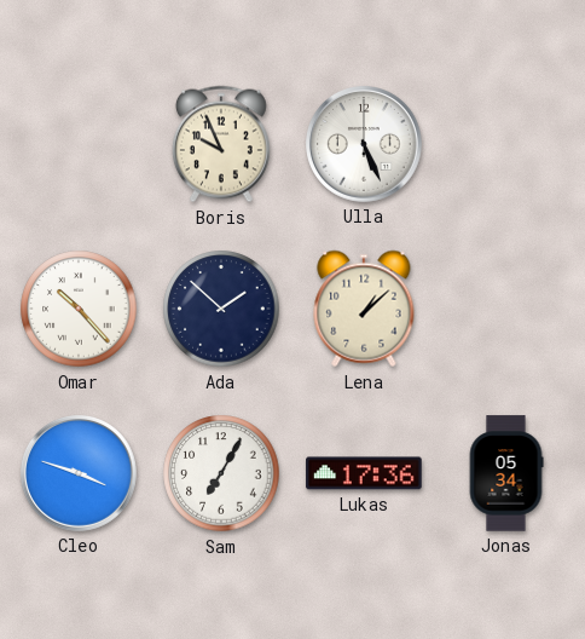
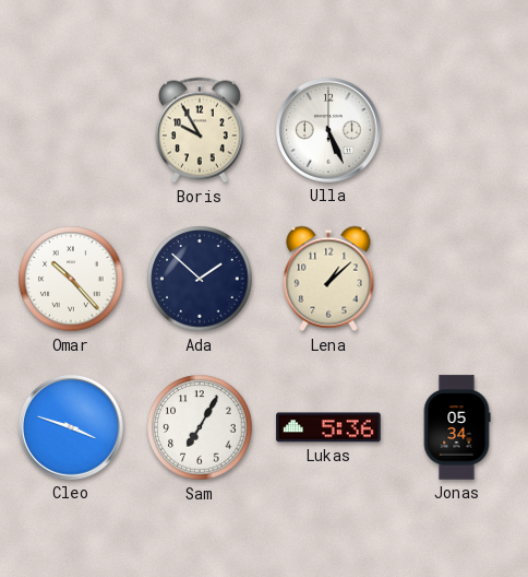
Boris: 9:56 -> 9:55 (200, 130)
Lukas: 17:36 -> 5:36 (328, 427)
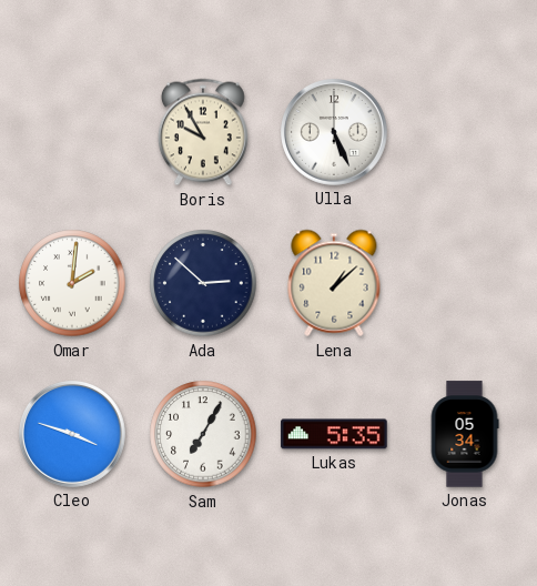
Omar: 10:23 -> 2:01 (72, 283)
Ada: 1:52 -> 2:52 (203, 283)
Lukas: 5:36 -> 5:35 (334, 434)
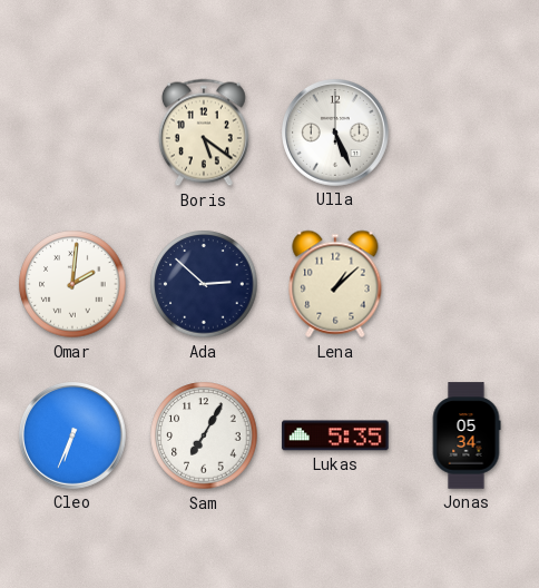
Boris: 9:55 -> 5:21 (204, 133)
Cleo: 3:48 -> 6:34 (73, 437)
